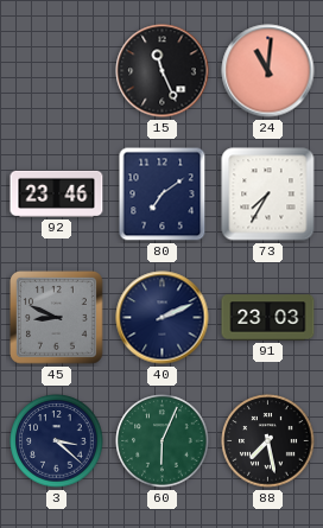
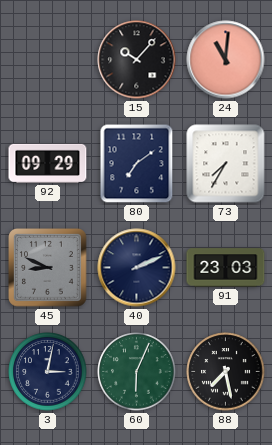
15: 11:26 -> 10:07 (137, 60)
92: 23:46 -> 09:29 (48, 163)
3: 3:22 -> 3:02 (48, 372)
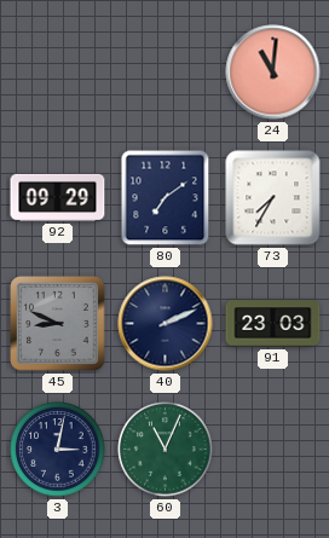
15: 10:07 -> none (137, 60)
60: 6:04 -> 11:04 (166, 450)
88: 7:28 -> none (226, 372)
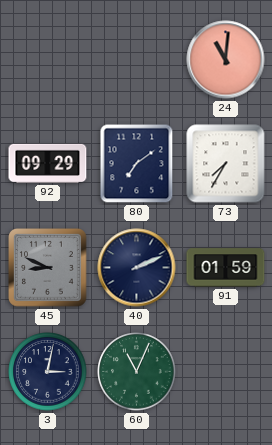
91: 23:03 -> 01:59 (226, 268)
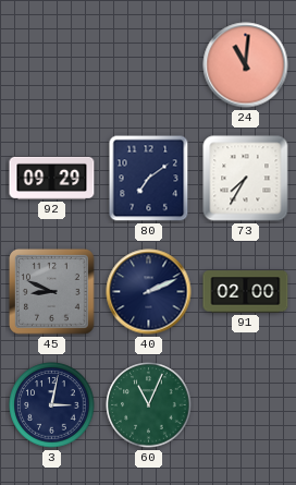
91: 01:59 -> 02:00 (246, 292)
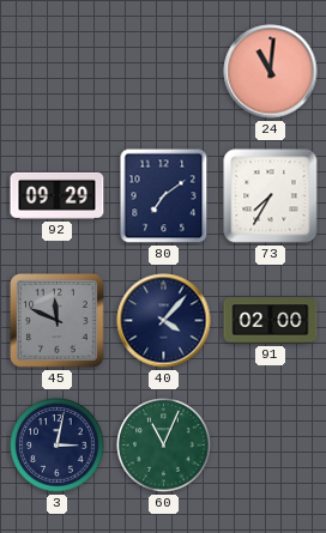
45: 8:49 -> 11:49 (58, 321)
40: 2:11 -> 4:07 (164, 321)
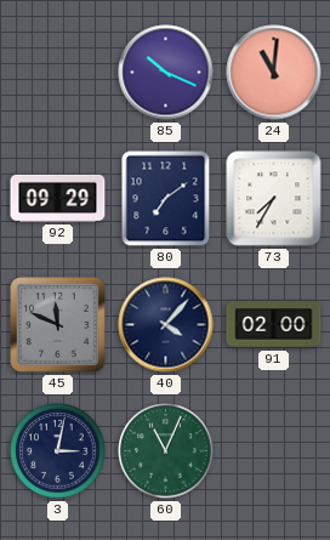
85: none -> 10:19 (166, 73)
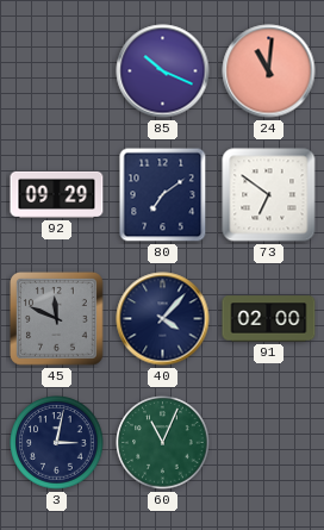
73: 7:35 -> 6:51 (269, 195)
